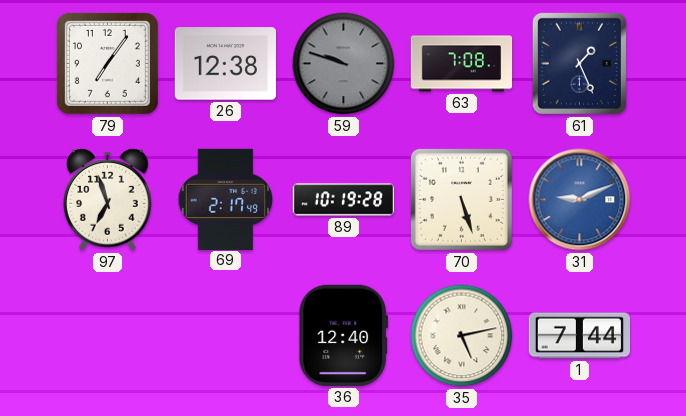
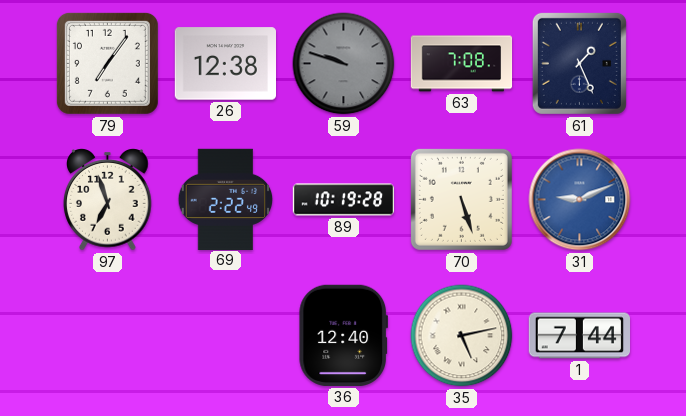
69: 2:17 -> 2:22 (226, 199)
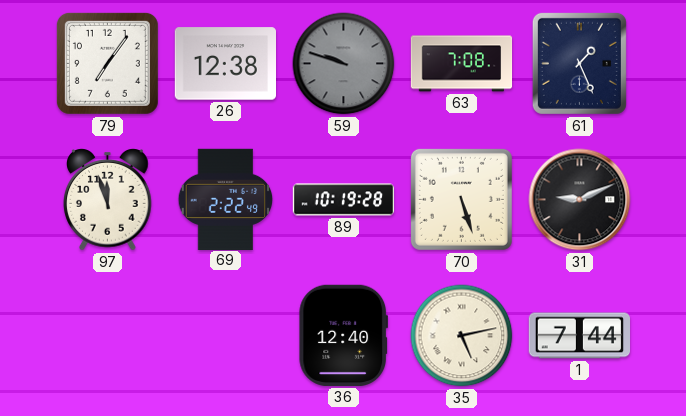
97: 6:57 -> 11:57 (108, 200)
31 dial: blue -> black (580, 200)
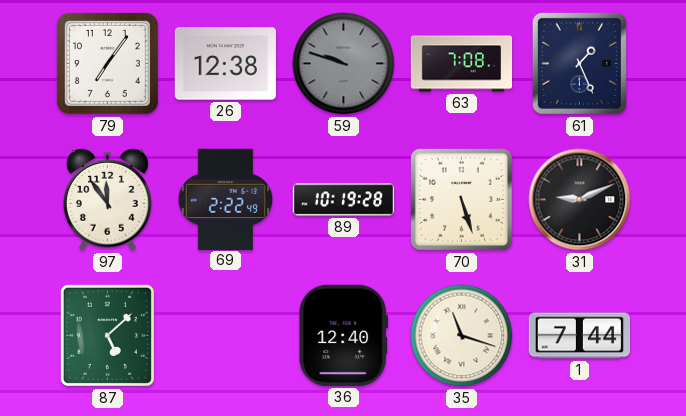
97: 11:57 -> 11:54 (108, 200)
87: none -> 5:08 (107, 335)
35: 5:13 -> 11:18 (462, 336)
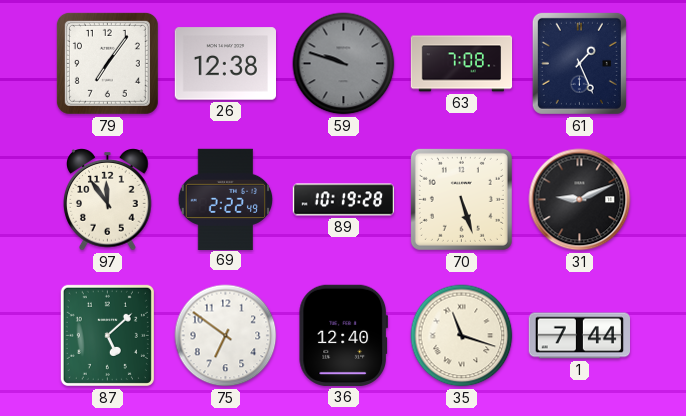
75: none -> 6:51 (226, 336)
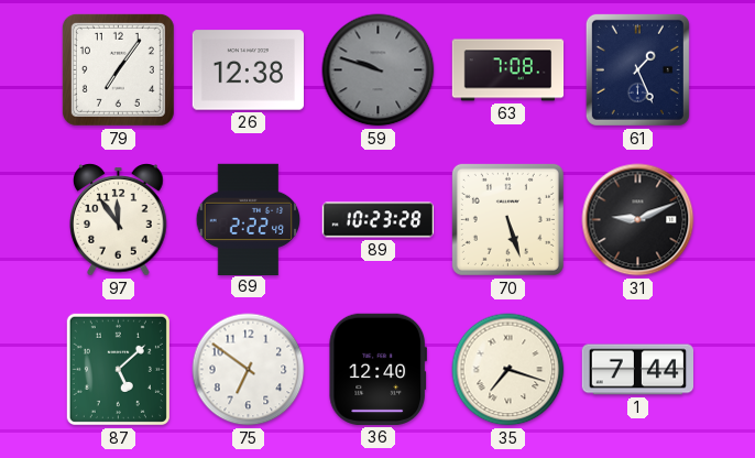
89: 10:19 -> 10:23 (379, 220)
35: 11:18 -> 7:18 (508, 370)
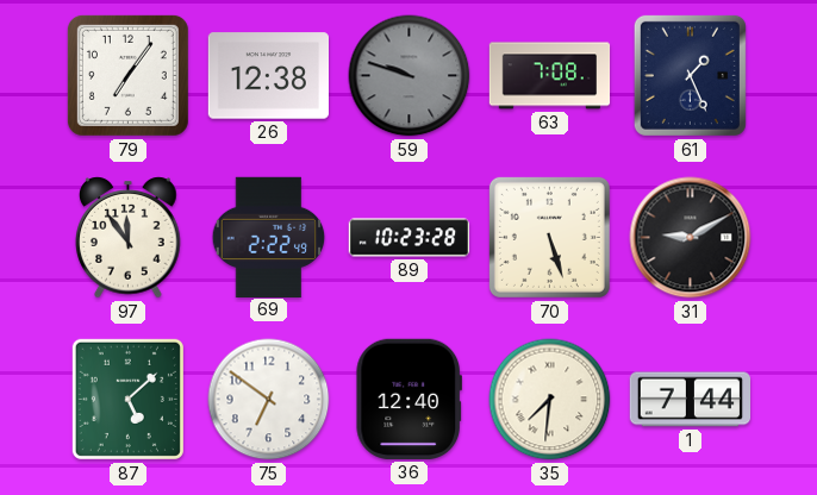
31: 9:11 -> 9:10 (691, 238)
35: 7:18 -> 7:31 (550, 400)
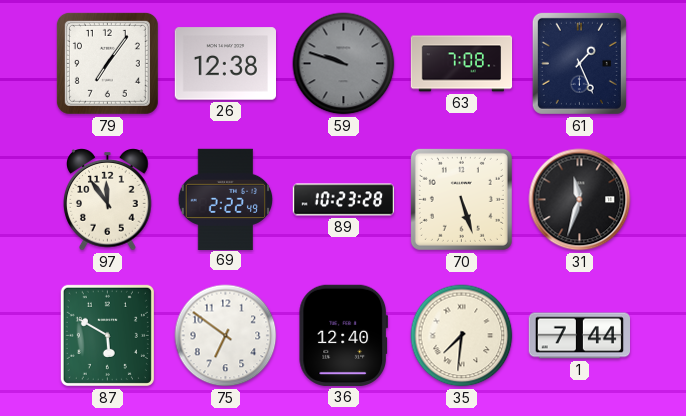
31: 9:10 -> 11:33 (580, 200)
87: 5:08 -> 5:50 (107, 335)
